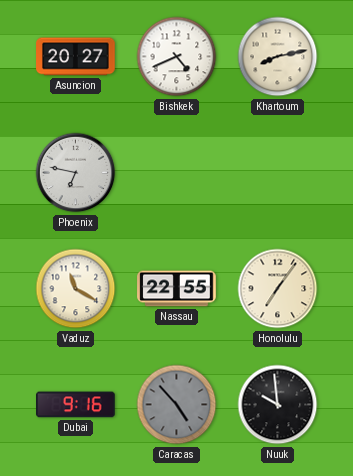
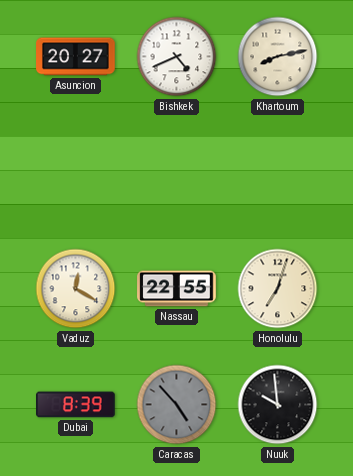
Phoenix: 6:47 -> none (76, 173)
Vaduz: 11:20 -> 12:20 (76, 289)
Honolulu: 7:06 -> 7:03 (278, 289)
Dubai: 9:16 -> 8:39 (76, 405)
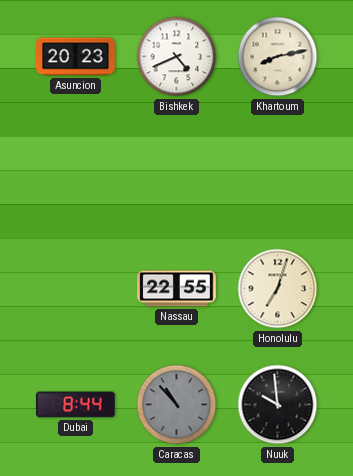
Asuncion: 20:27 -> 20:23 (76, 57)
Vaduz: 12:20 -> none (76, 289)
Dubai: 8:39 -> 8:44 (76, 405)
Caracas: 4:53 -> 10:53 (177, 405)
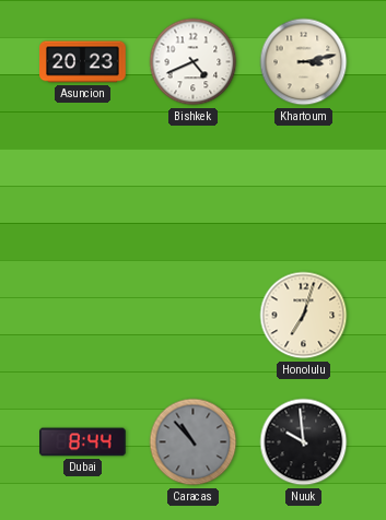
Khartoum: 8:13 -> 3:13 (304, 62)
Nassau: 22:55 -> none (177, 289)
